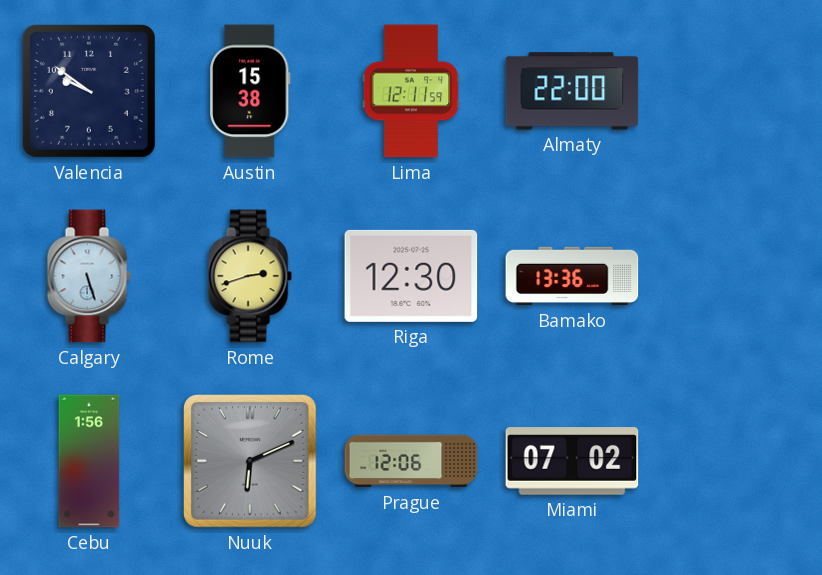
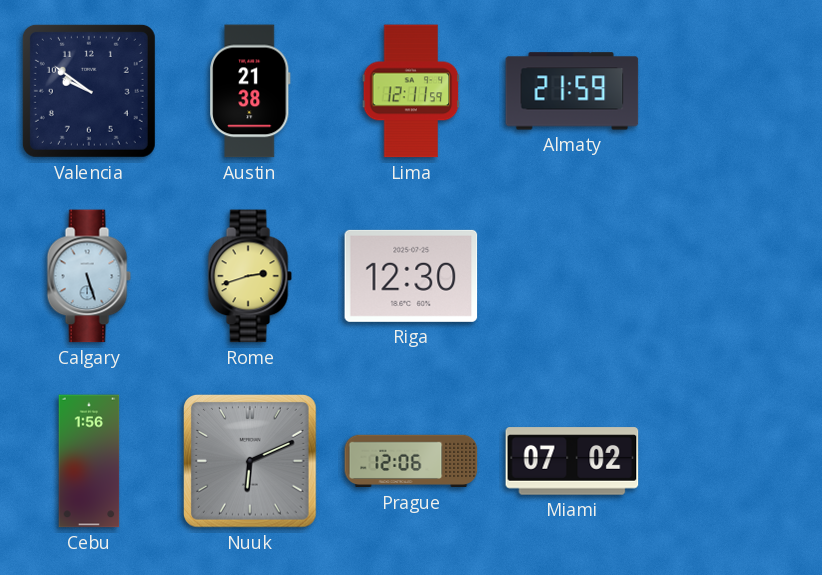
Austin: 15:38 -> 21:38 (251, 91)
Almaty: 22:00 -> 21:59 (572, 91)
Bamako: 13:36 -> none (572, 276)
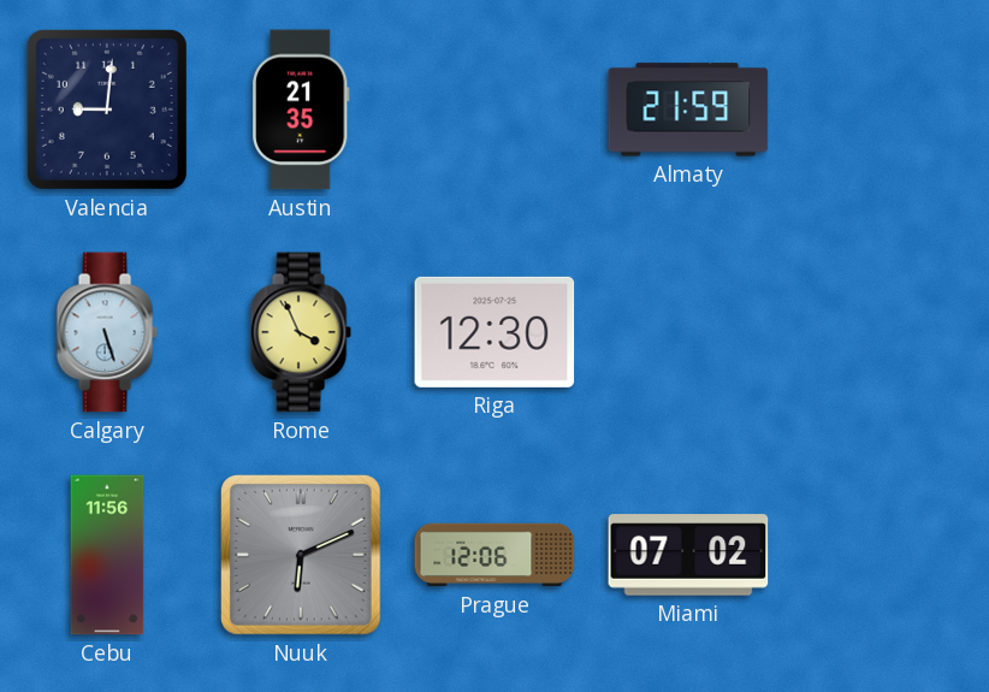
Valencia: 9:51 -> 9:01 (107, 110)
Austin: 21:38 -> 21:35 (302, 110)
Lima: 12:11 -> none (411, 91)
Rome: 2:42 -> 3:56 (301, 332)
Cebu: 1:56 -> 11:56 (107, 555)
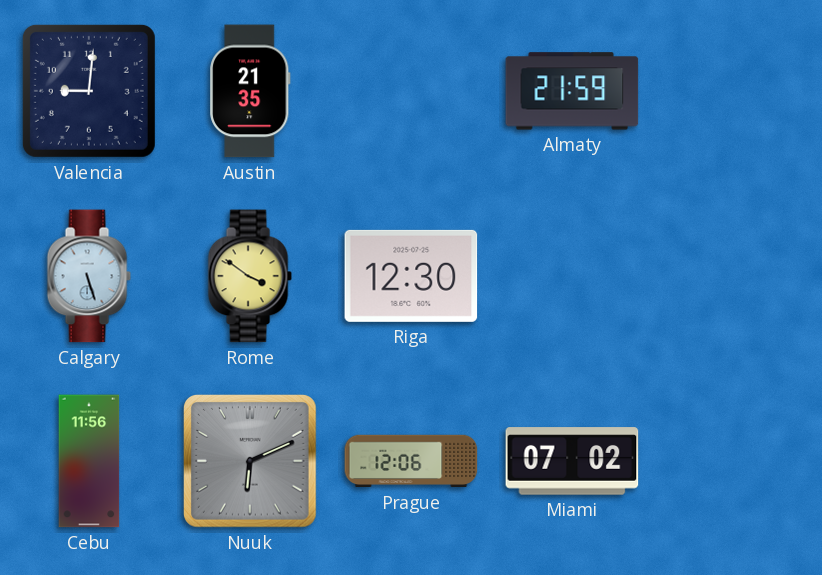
Rome: 3:56 -> 3:51 (250, 276)
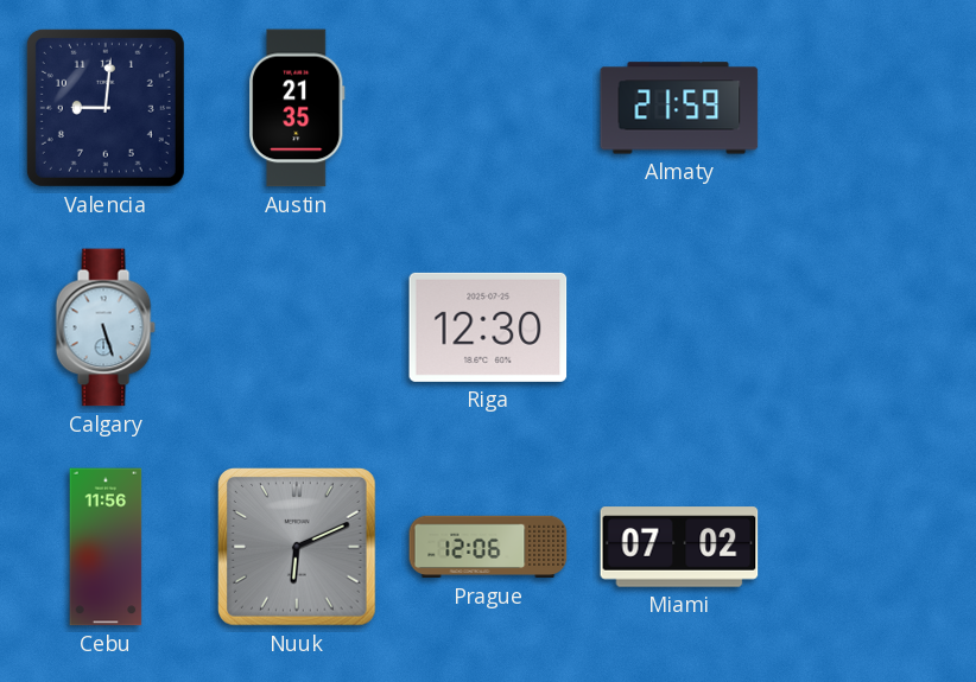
Rome: 3:51 -> none (250, 276)
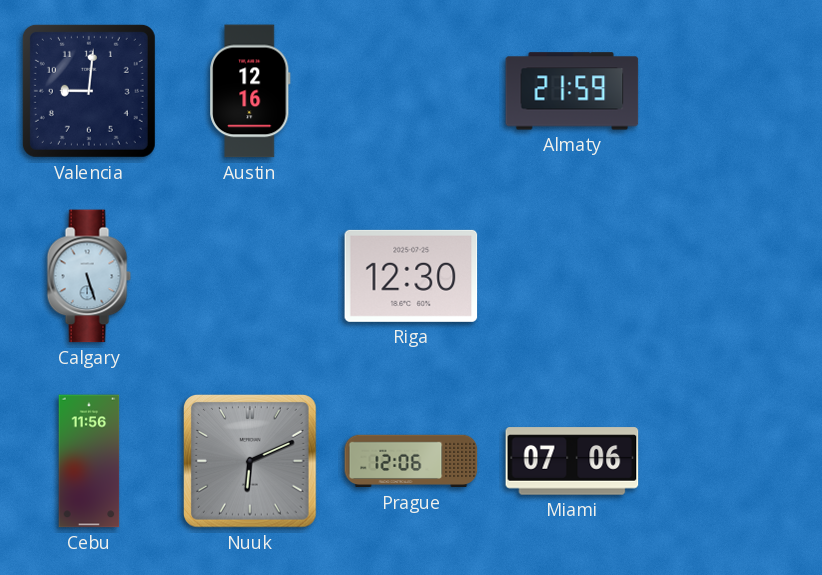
Austin: 21:35 -> 12:16 (251, 91)
Miami: 07:02 -> 07:06 (572, 461)
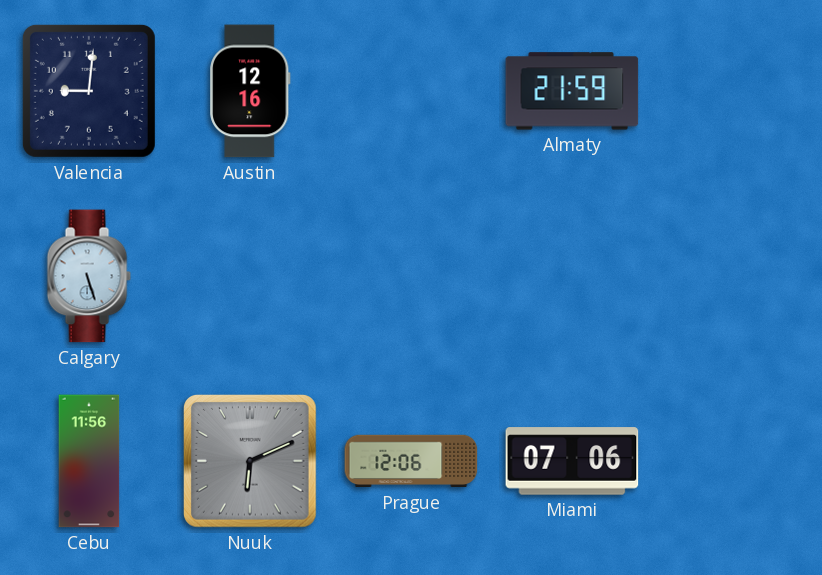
Riga: 12:30 -> none (411, 276)
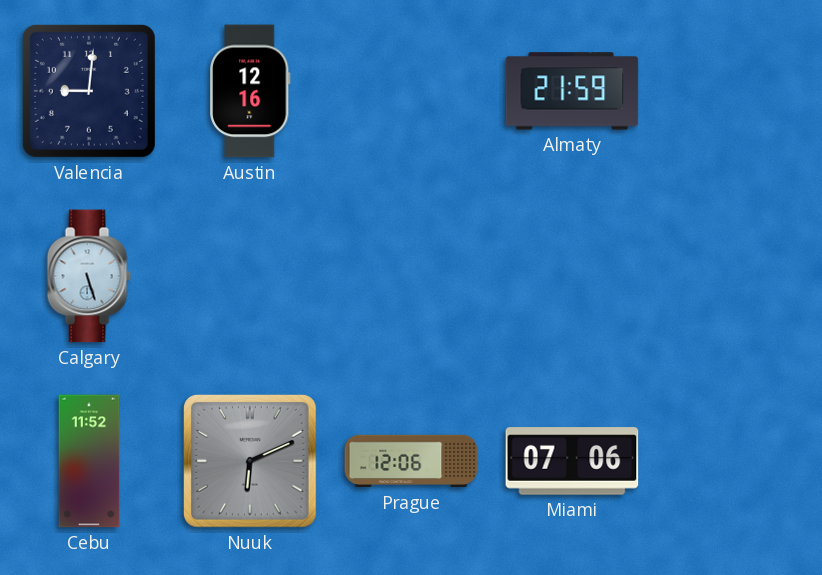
Cebu: 11:56 -> 11:52 (89, 461)
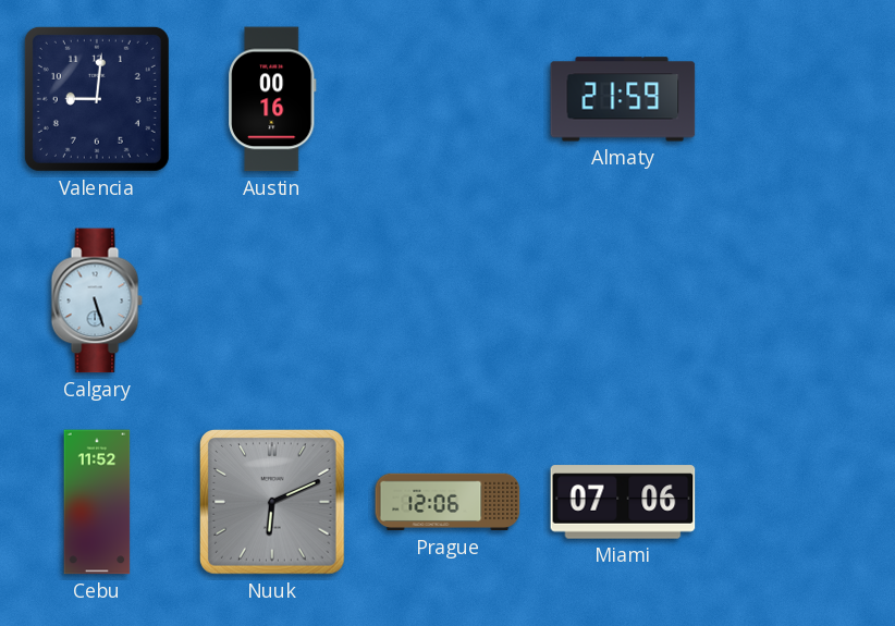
Austin: 12:16 -> 00:16 (273, 99)
